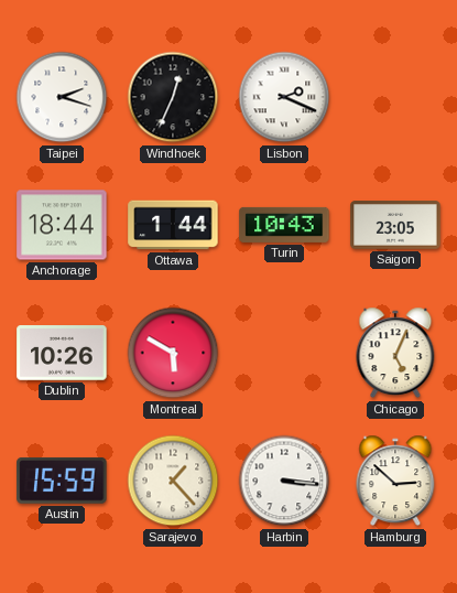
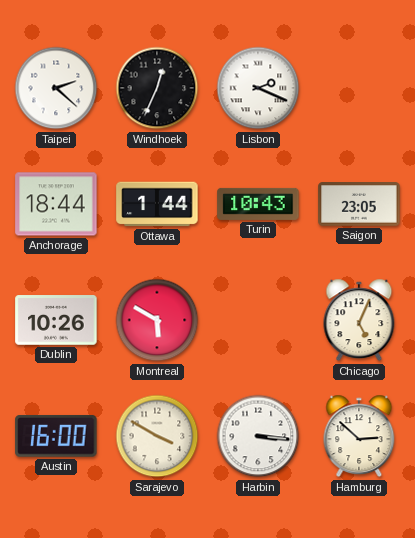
Taipei: 2:18 -> 2:22 (56, 88)
Austin: 15:59 -> 16:00 (56, 436)
Sarajevo: 1:23 -> 3:50 (157, 436)
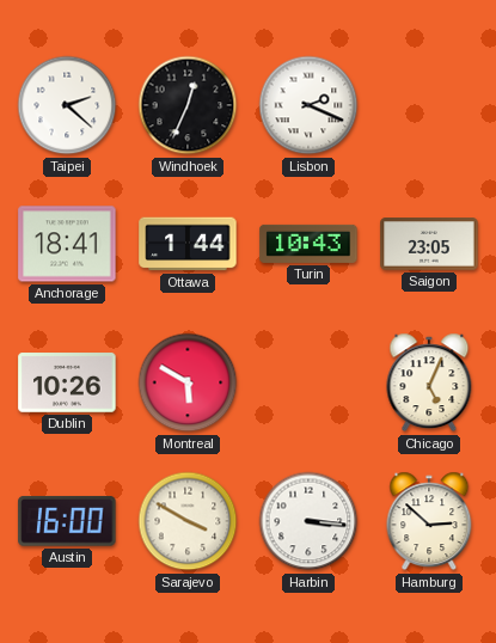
Anchorage: 18:44 -> 18:41 (67, 244)
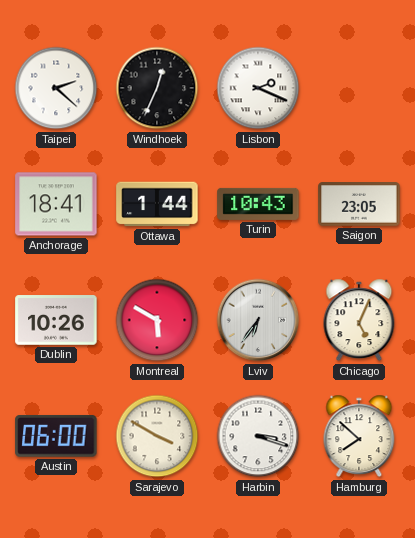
Lviv: none -> 6:36 (258, 320)
Austin: 16:00 -> 06:00 (56, 436)
Harbin: 3:16 -> 3:18 (258, 436)
Hamburg: 2:52 -> 7:52 (359, 436)
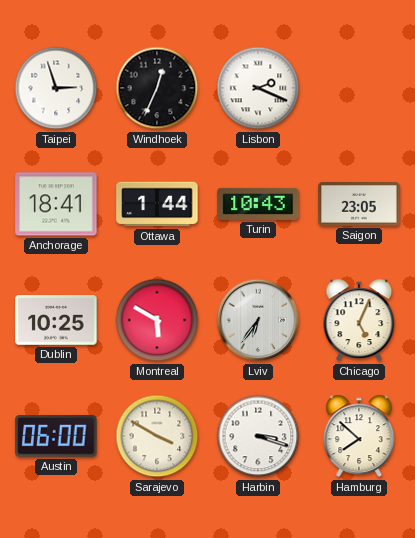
Taipei: 2:22 -> 2:57 (56, 88)
Dublin: 10:26 -> 10:25 (56, 320)
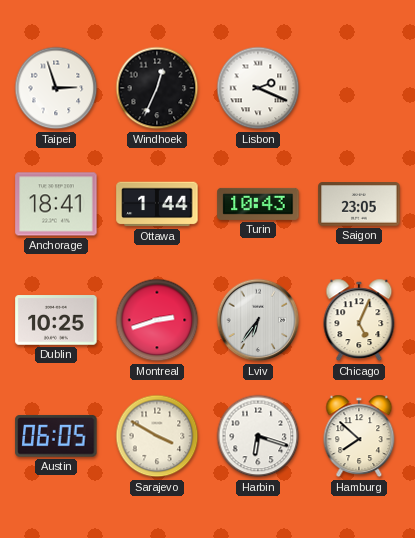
Montreal: 5:50 -> 2:42 (157, 320)
Austin: 06:00 -> 06:05 (56, 436)
Harbin: 3:18 -> 6:18 (258, 436)
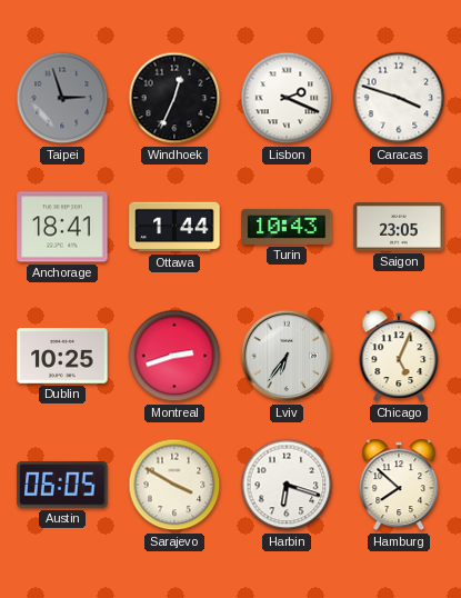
Taipei dial: white -> grey (62, 98)
Caracas: none -> 3:48 (399, 98)
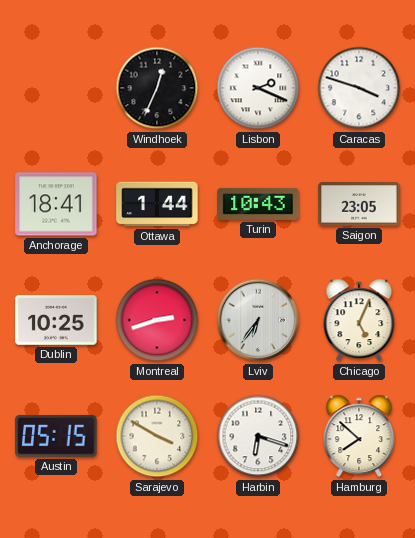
Taipei: 2:57 -> none (62, 98)
Austin: 06:05 -> 05:15 (56, 436)
